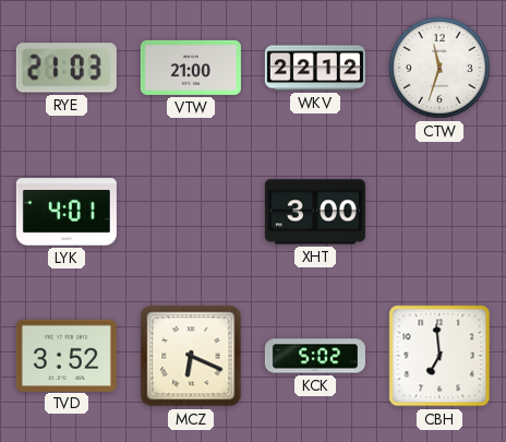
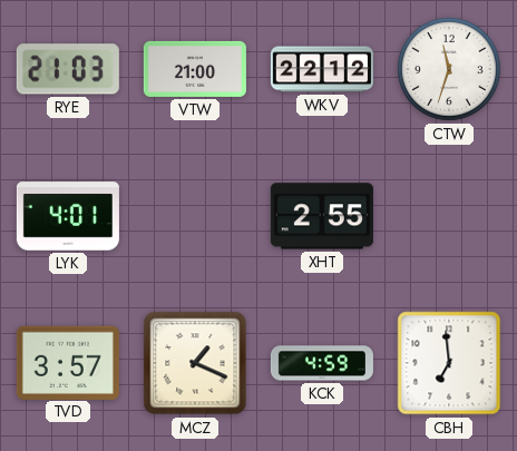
XHT: 3:00 -> 2:55 (322, 216)
TVD: 3:52 -> 3:57 (68, 362)
MCZ: 6:19 -> 1:19 (195, 363)
KCK: 5:02 -> 4:59 (322, 363)
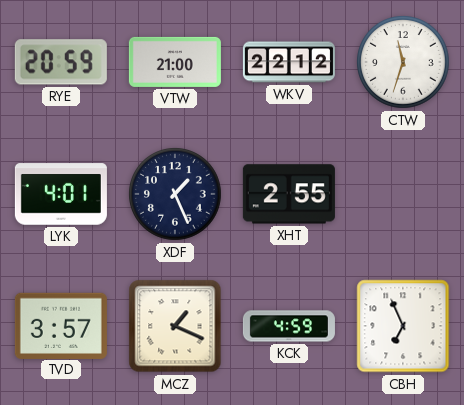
RYE: 21:03 -> 20:59 (61, 62)
XDF: none -> 1:26 (175, 194)
CBH: 6:59 -> 6:56 (403, 326)
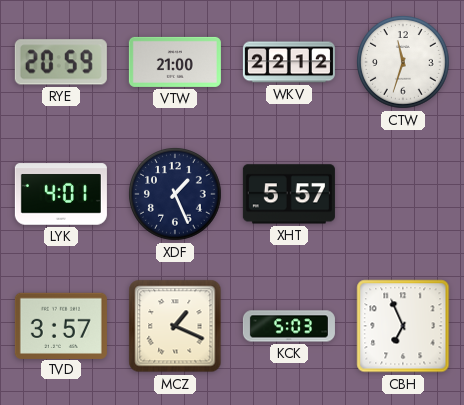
XHT: 2:55 -> 5:57 (289, 194)
KCK: 4:59 -> 5:03 (289, 326)
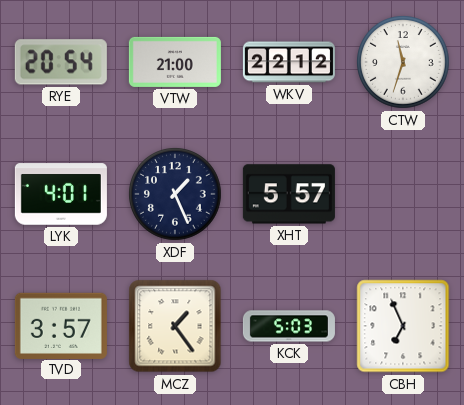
RYE: 20:59 -> 20:54 (61, 62)
MCZ: 1:19 -> 1:24 (175, 326)
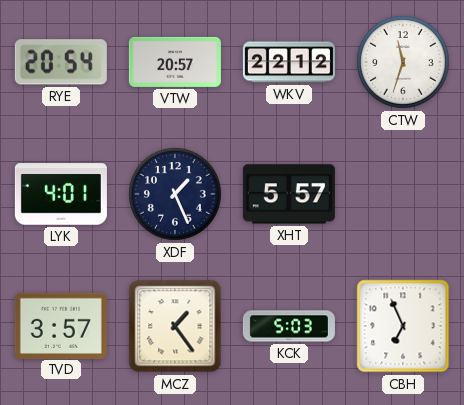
VTW: 21:00 -> 20:57 (175, 62)
